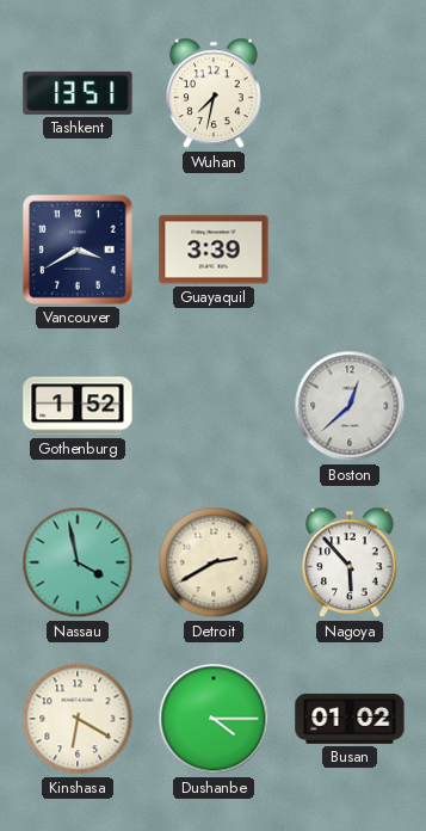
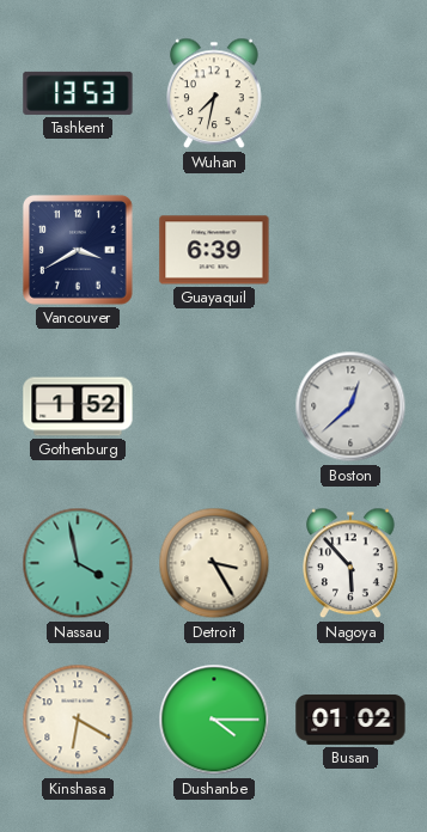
Tashkent: 13:51 -> 13:53 (78, 93)
Guayaquil: 3:39 -> 6:39 (214, 250)
Detroit: 2:40 -> 3:25 (214, 563)
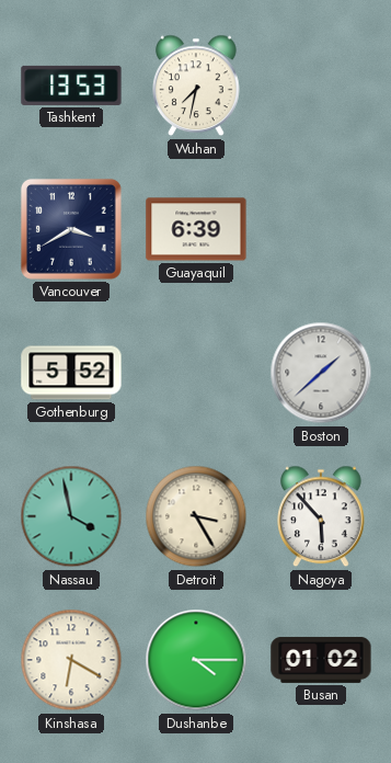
Gothenburg: 1:52 -> 5:52 (71, 373)
Boston: 12:38 -> 1:38 (321, 373)
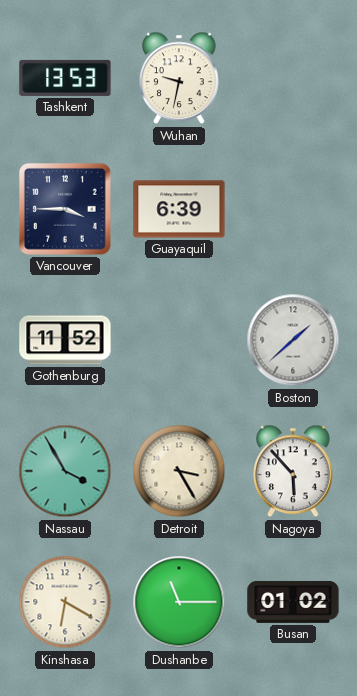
Wuhan: 7:32 -> 9:32 (180, 78)
Vancouver: 3:40 -> 3:45 (65, 209)
Gothenburg: 5:52 -> 11:52 (65, 340)
Nassau: 3:58 -> 3:55 (65, 471)
Dushanbe: 4:15 -> 11:15 (179, 602)
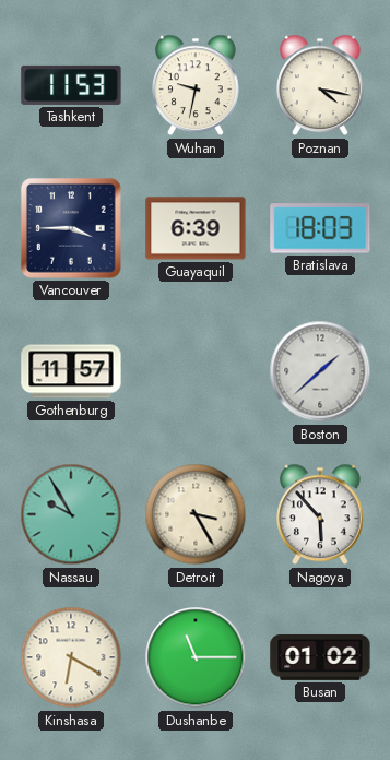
Tashkent: 13:53 -> 11:53 (71, 85)
Poznan: none -> 4:17 (321, 85)
Bratislava: none -> 18:03 (320, 228)
Gothenburg: 11:52 -> 11:57 (71, 371)
Nassau: 3:55 -> 9:55 (71, 514)
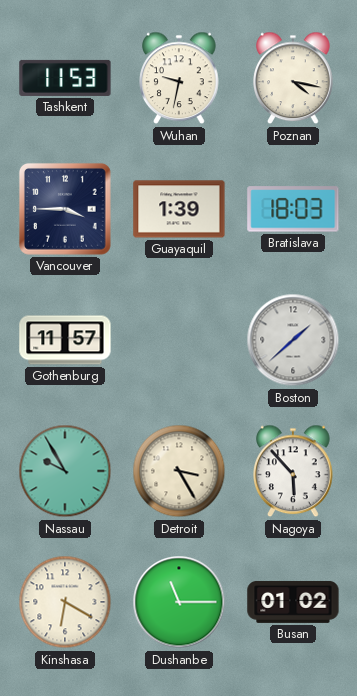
Guayaquil: 6:39 -> 1:39 (179, 209)
